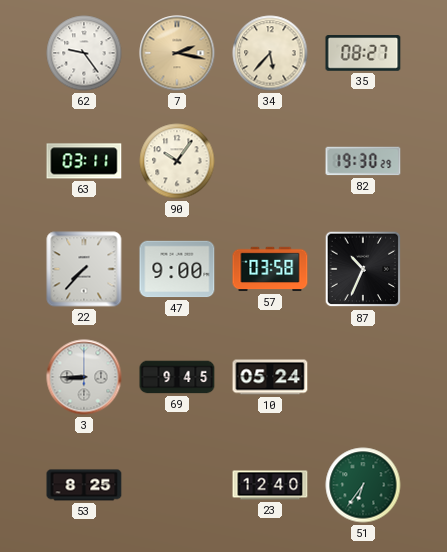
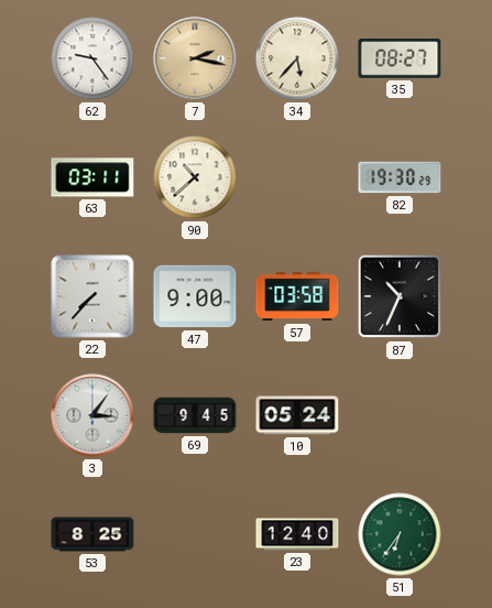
90: 10:06 -> 10:38 (195, 177)
3: 8:45 -> 3:06 (92, 415)
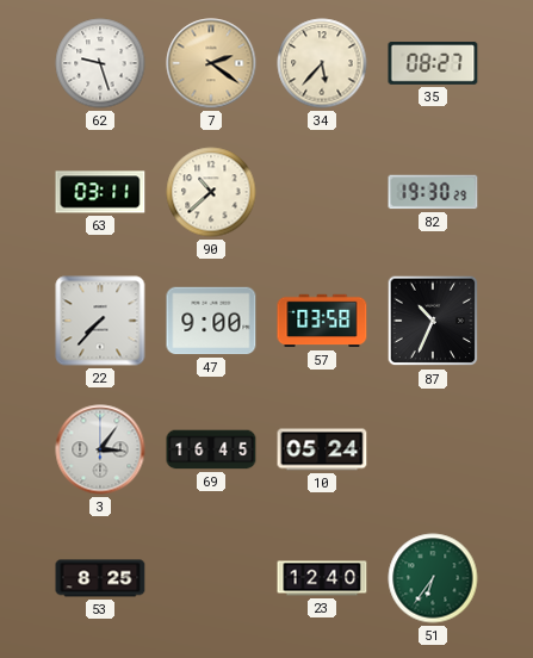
62: 9:24 -> 9:27 (100, 63)
7: 2:17 -> 2:21 (211, 63)
69: 9:45 -> 16:45 (211, 449)
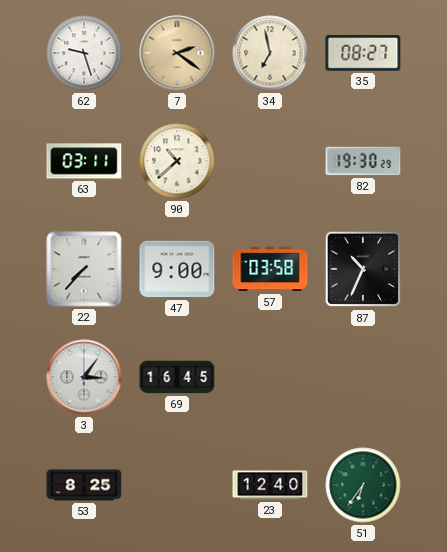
34: 5:37 -> 6:58 (270, 53)
10: 05:24 -> none (322, 449)
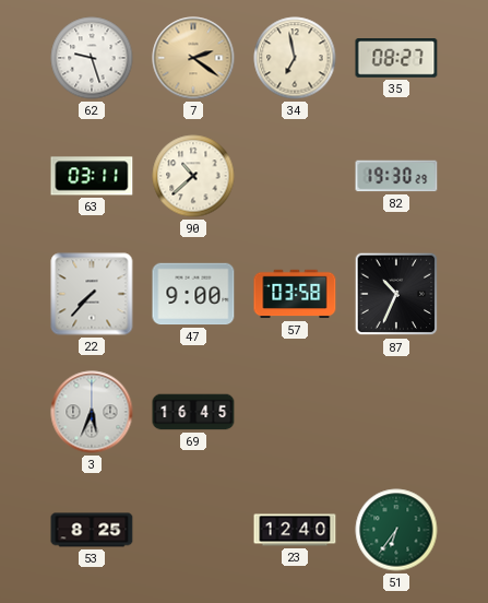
3: 3:06 -> 5:34 (92, 412)
